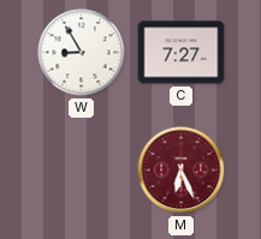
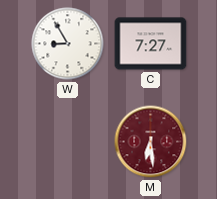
M: 6:26 -> 6:29 (151, 142)
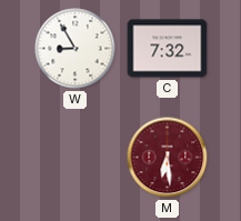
C: 7:27 -> 7:32 (168, 49)
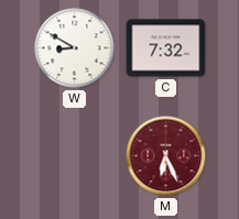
W: 8:55 -> 8:50 (75, 48)
M: 6:29 -> 6:26 (166, 156)
